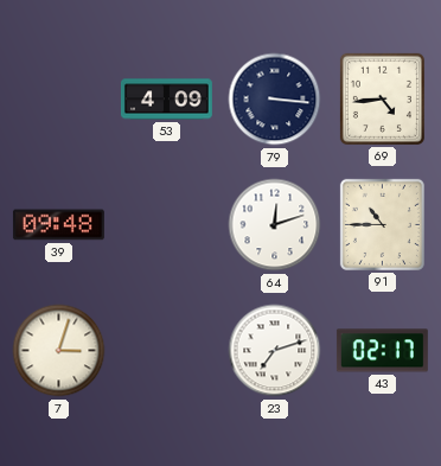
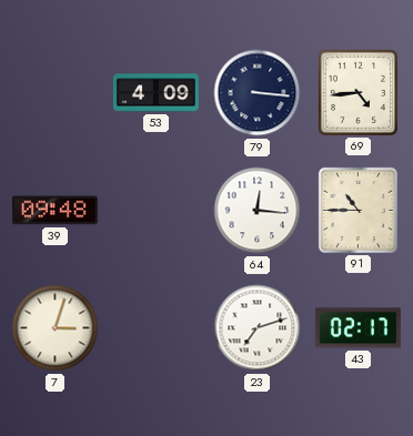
64: 12:12 -> 12:16 (258, 211)
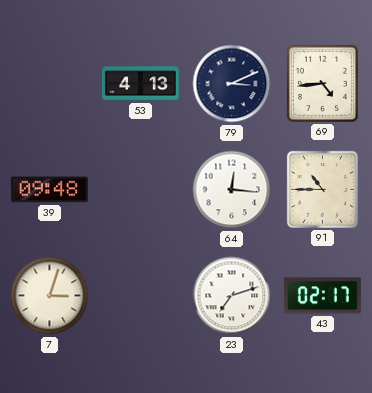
53: 4:09 -> 4:13 (140, 84)
79: 3:16 -> 3:11 (232, 84)
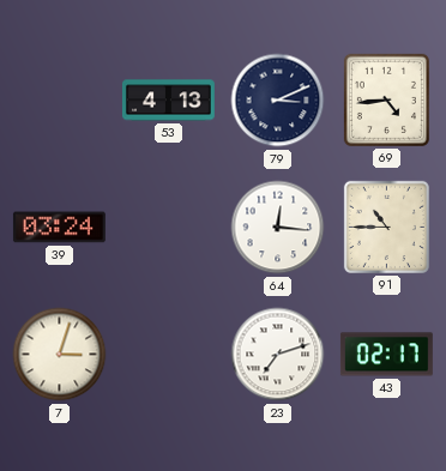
39: 09:48 -> 03:24 (59, 228)
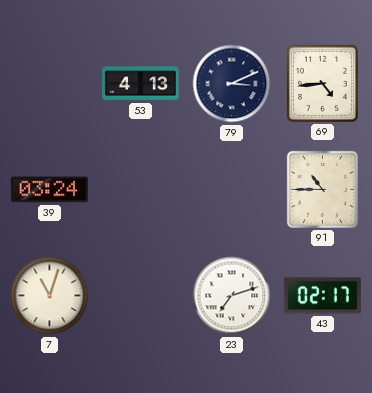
64: 12:16 -> none (278, 228)
7: 3:03 -> 11:03 (50, 296)
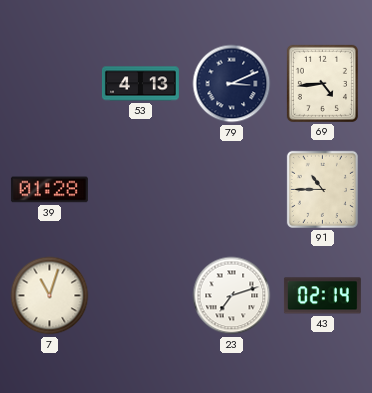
39: 03:24 -> 01:28 (49, 190)
43: 02:17 -> 02:14 (322, 296)
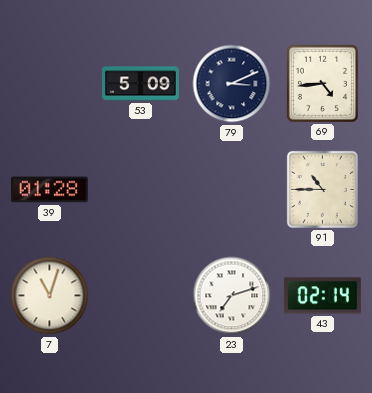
53: 4:13 -> 5:09 (140, 84)
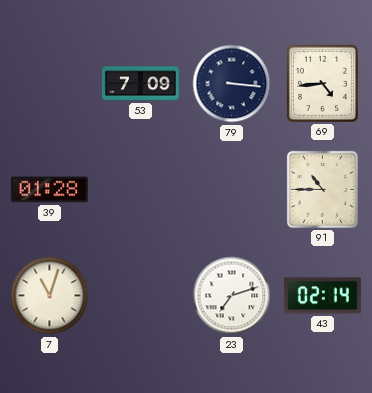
53: 5:09 -> 7:09 (140, 84)
79: 3:11 -> 3:16 (232, 84)
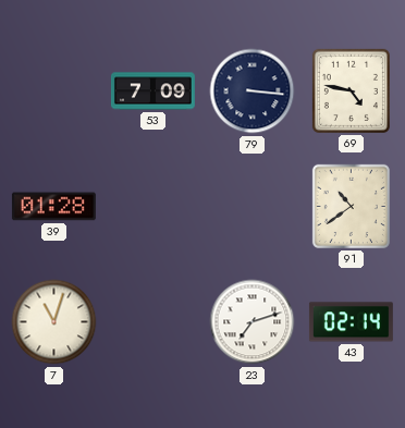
69: 4:44 -> 4:47 (351, 90)
91: 10:45 -> 10:39 (351, 206)
